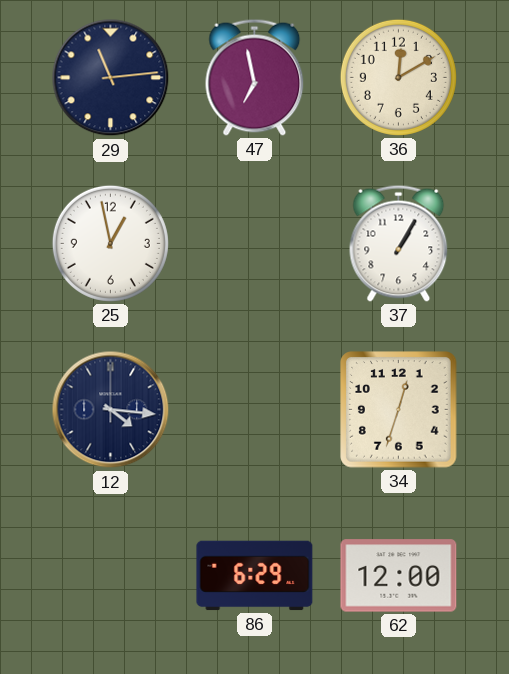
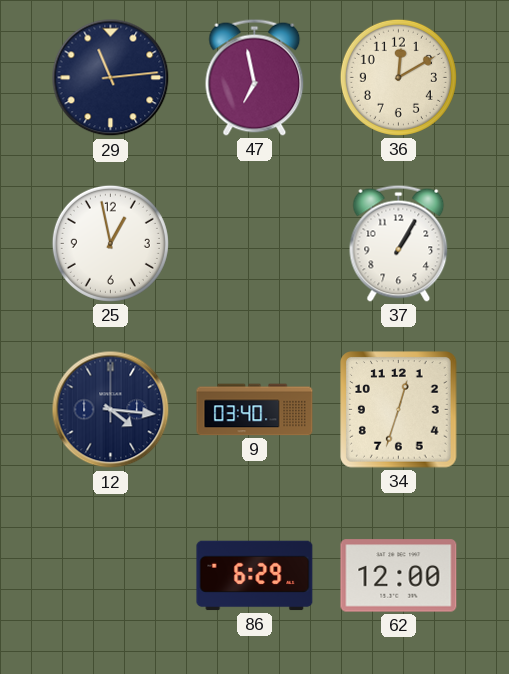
9: none -> 03:40 (255, 410)
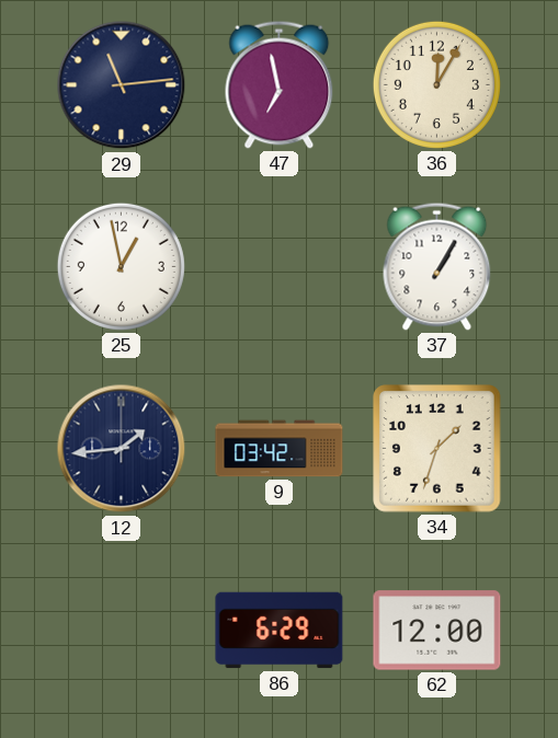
36: 12:10 -> 12:05 (436, 84)
12: 4:16 -> 1:44 (122, 449)
9: 03:40 -> 03:42 (280, 449)
34: 12:33 -> 1:33 (437, 449)
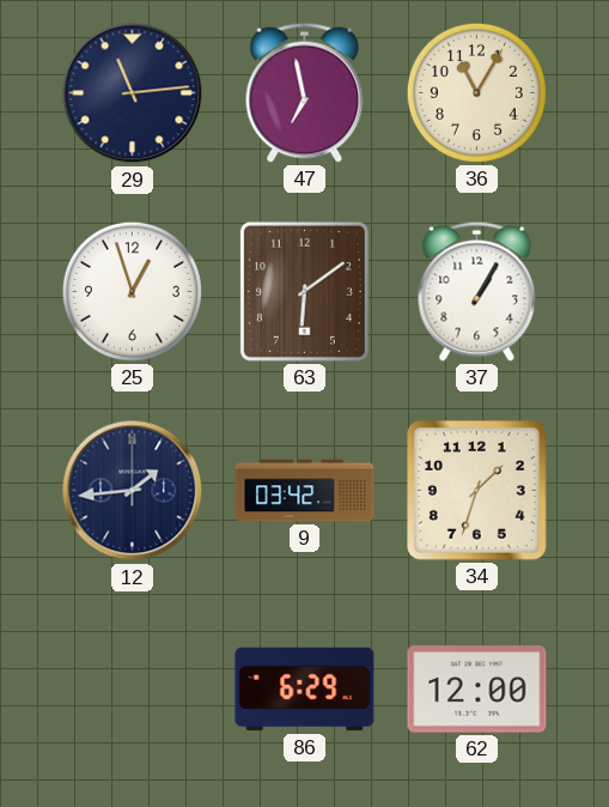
36: 12:05 -> 11:05 (476, 92)
25: 12:58 -> 12:57 (132, 291)
63: none -> 6:09 (304, 291)
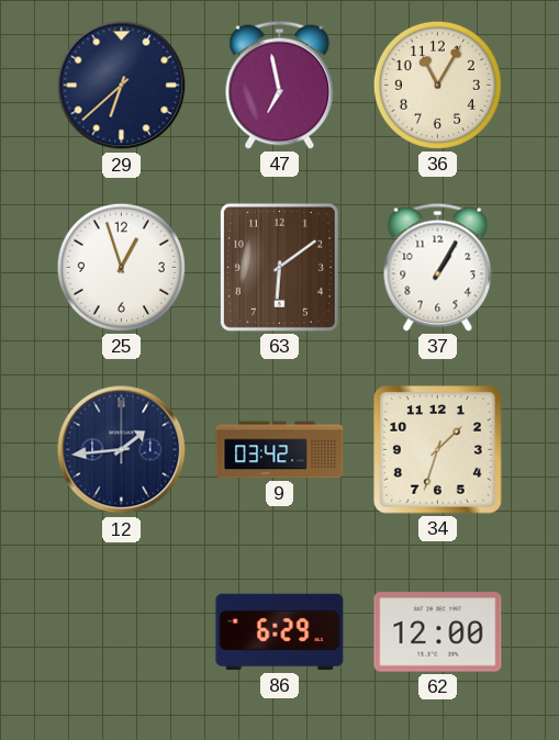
29: 11:14 -> 6:38 (122, 86)
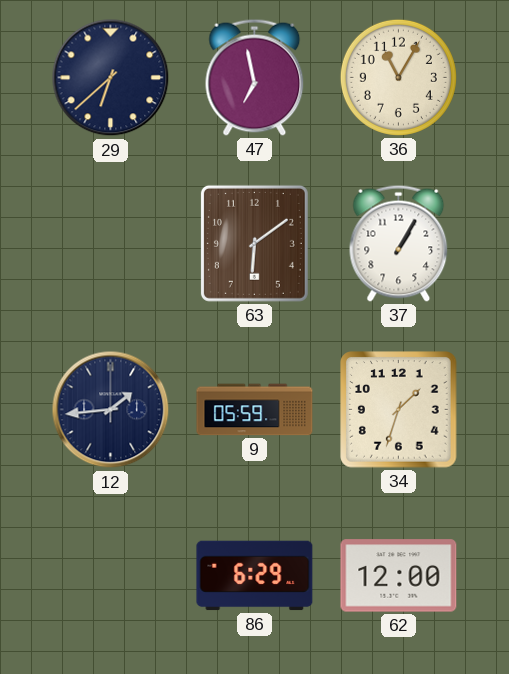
25: 12:57 -> none (121, 267)
9: 03:42 -> 05:59 (255, 410)
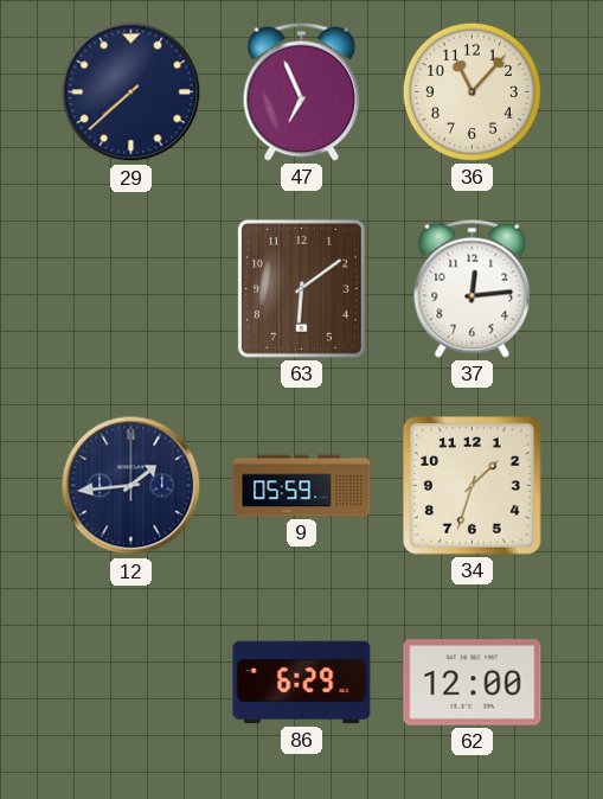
29: 6:38 -> 7:38 (131, 92)
47: 6:58 -> 6:56 (302, 91)
36: 11:05 -> 11:07 (472, 91)
37: 1:05 -> 12:14 (473, 288)
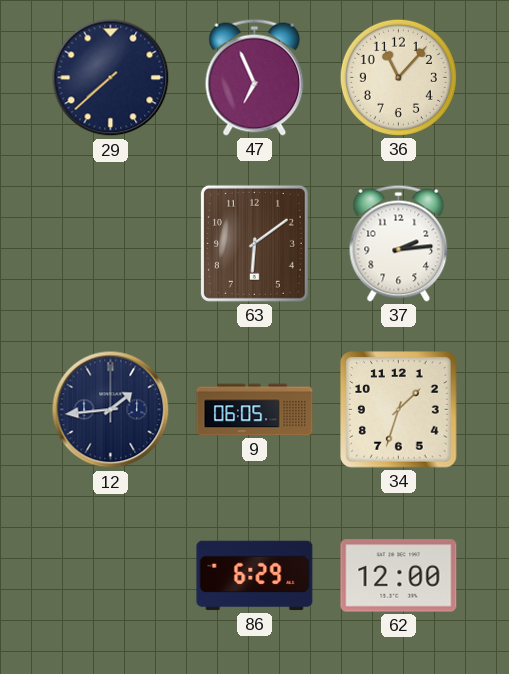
37: 12:14 -> 2:14 (399, 243)
9: 05:59 -> 06:05 (255, 410)
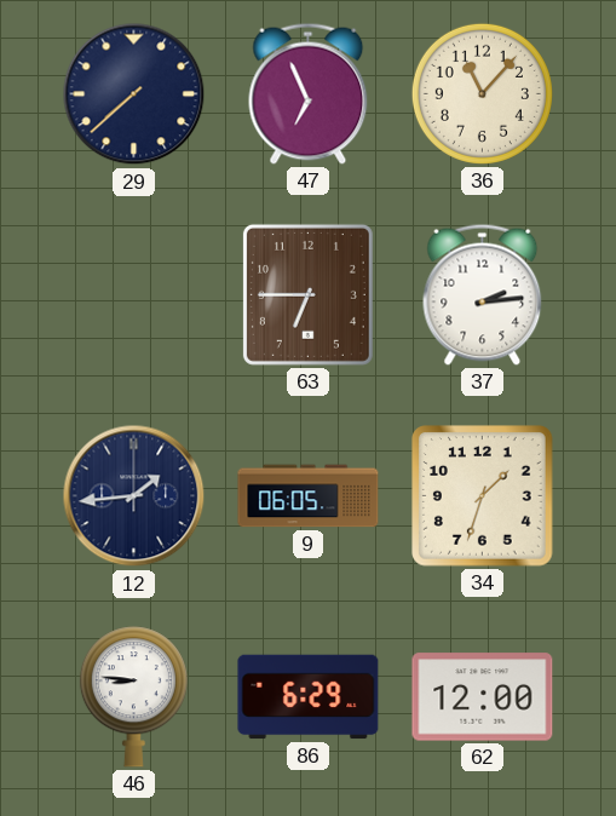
63: 6:09 -> 6:45 (307, 294)
46: none -> 8:46 (133, 697)
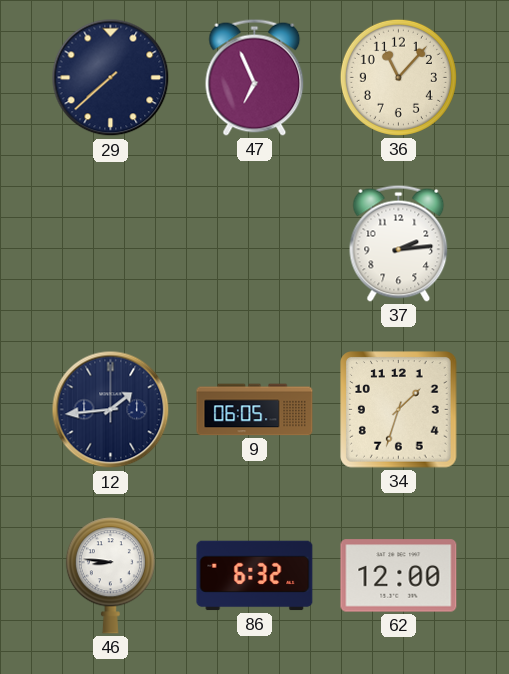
63: 6:45 -> none (307, 294)
86: 6:29 -> 6:32 (255, 576)
